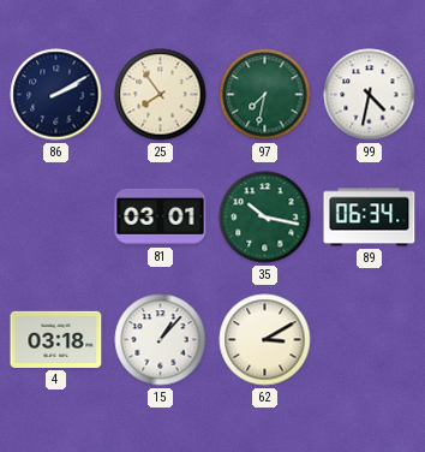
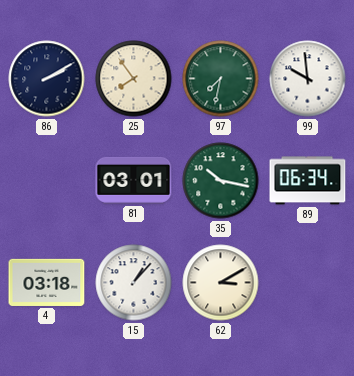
99: 4:32 -> 9:59 (308, 79)
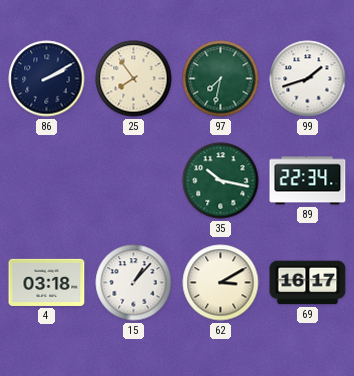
99: 9:59 -> 1:42 (308, 79)
81: 03:01 -> none (134, 180)
89: 06:34 -> 22:34 (308, 181)
69: none -> 16:17 (308, 283)
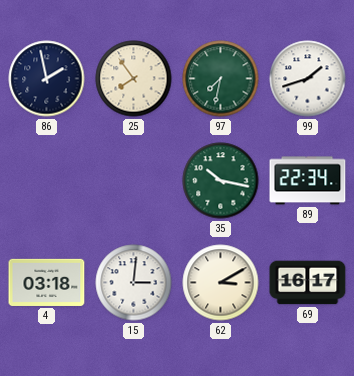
86: 2:10 -> 1:58 (47, 79)
15: 1:07 -> 3:01 (134, 283)
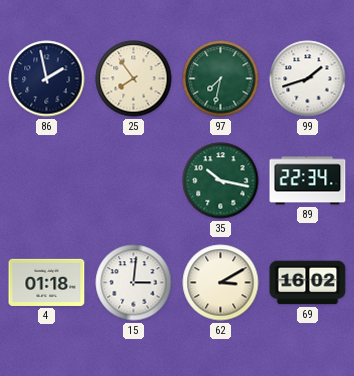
4: 03:18 -> 01:18 (47, 282)
69: 16:17 -> 16:02 (308, 283)
